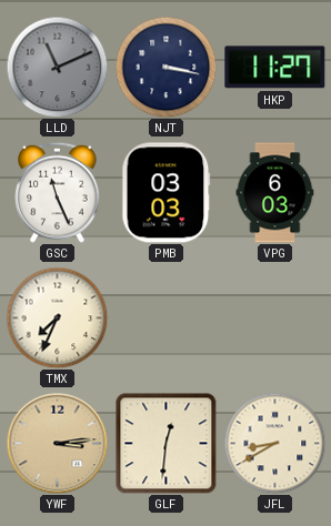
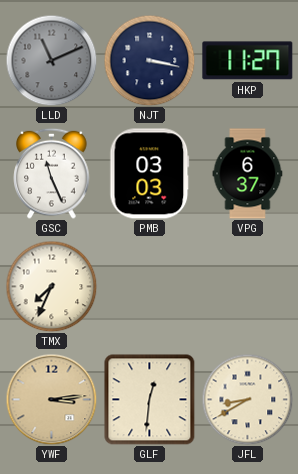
VPG: 6:03 -> 6:37 (248, 174)
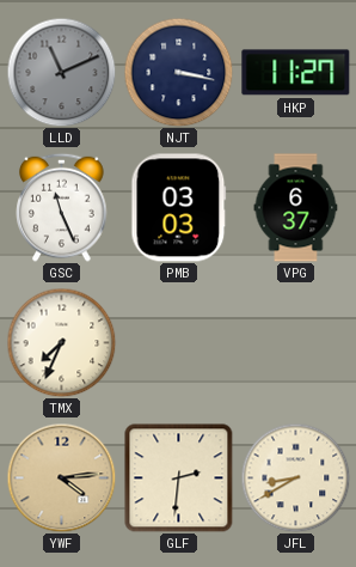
YWF: 3:14 -> 4:14 (61, 477)
GLF: 12:31 -> 2:31 (179, 478)
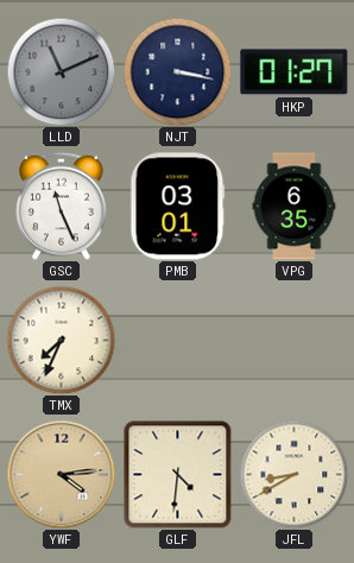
HKP: 11:27 -> 01:27 (295, 72)
PMB: 03:03 -> 03:01 (178, 207)
VPG: 6:37 -> 6:35 (295, 207)
GLF: 2:31 -> 4:31 (178, 475)
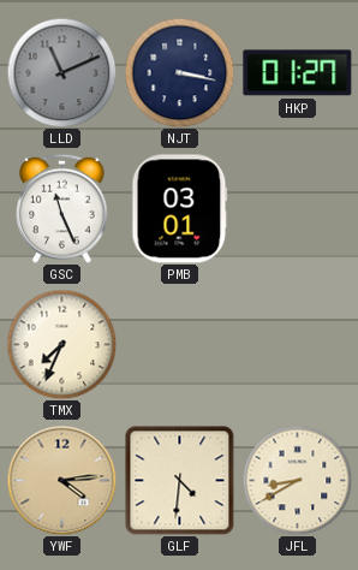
VPG: 6:35 -> none (295, 207)
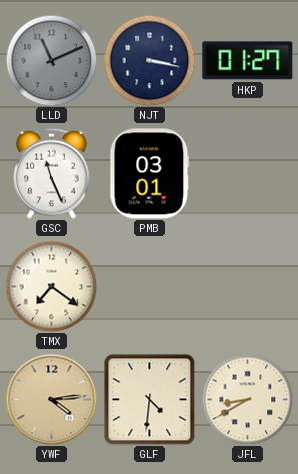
TMX: 7:34 -> 7:21 (51, 286)
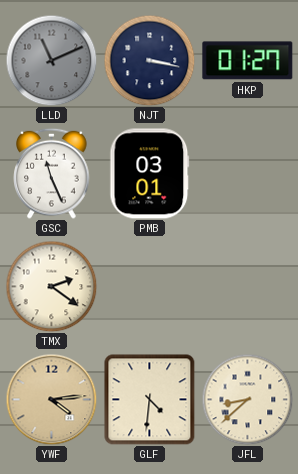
TMX: 7:21 -> 2:21 (51, 286)
JFL: 8:40 -> 8:38 (247, 399)
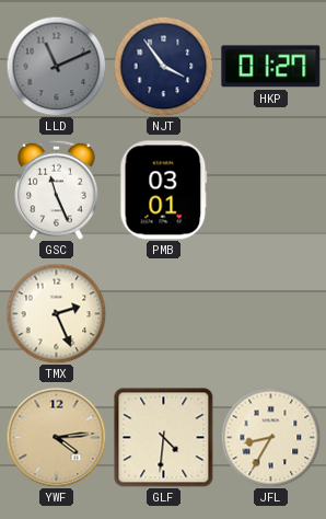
NJT: 3:17 -> 3:54 (163, 66)
TMX: 2:21 -> 2:26 (56, 313)
JFL: 8:38 -> 8:35 (270, 437)
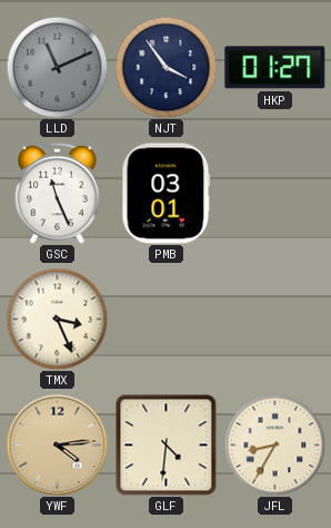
TMX: 2:26 -> 3:26 (57, 319)
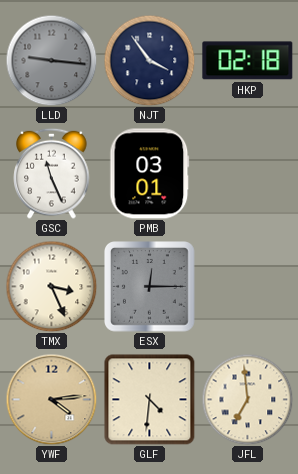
LLD: 11:11 -> 9:16 (51, 60)
HKP: 01:27 -> 02:18 (248, 61)
ESX: none -> 12:15 (150, 287)
JFL: 8:35 -> 6:59 (247, 399)
